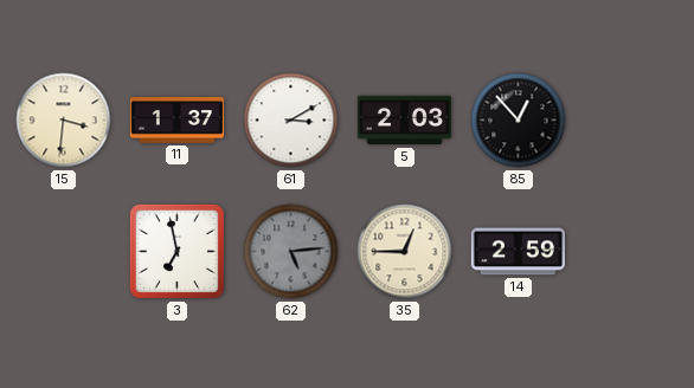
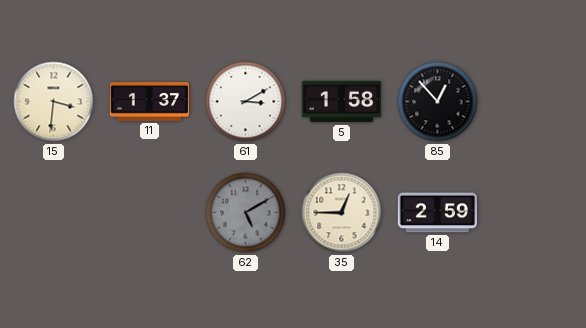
5: 2:03 -> 1:58 (341, 102)
3: 6:58 -> none (176, 251)
62: 5:14 -> 5:10 (246, 213)
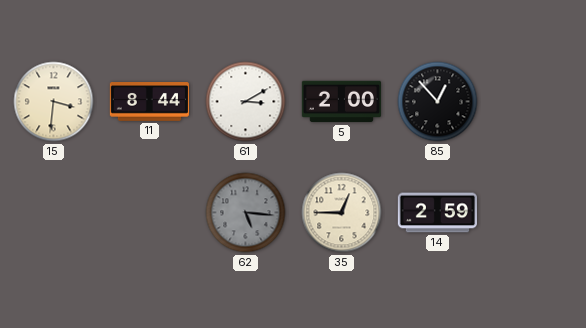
11: 1:37 -> 8:44 (149, 102)
5: 1:58 -> 2:00 (341, 102)
62: 5:10 -> 5:16 (246, 213)
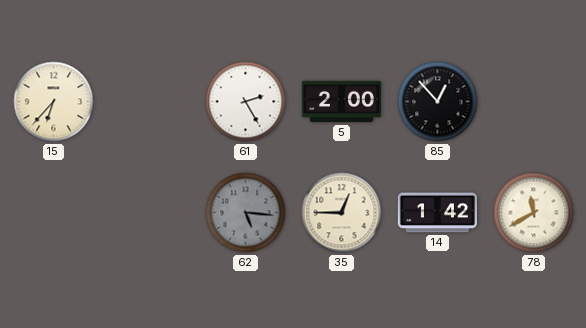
15: 3:31 -> 6:37 (54, 102)
11: 8:44 -> none (149, 102)
61: 3:10 -> 2:25 (246, 102)
14: 2:59 -> 1:42 (437, 213)
78: none -> 11:40 (534, 213)
